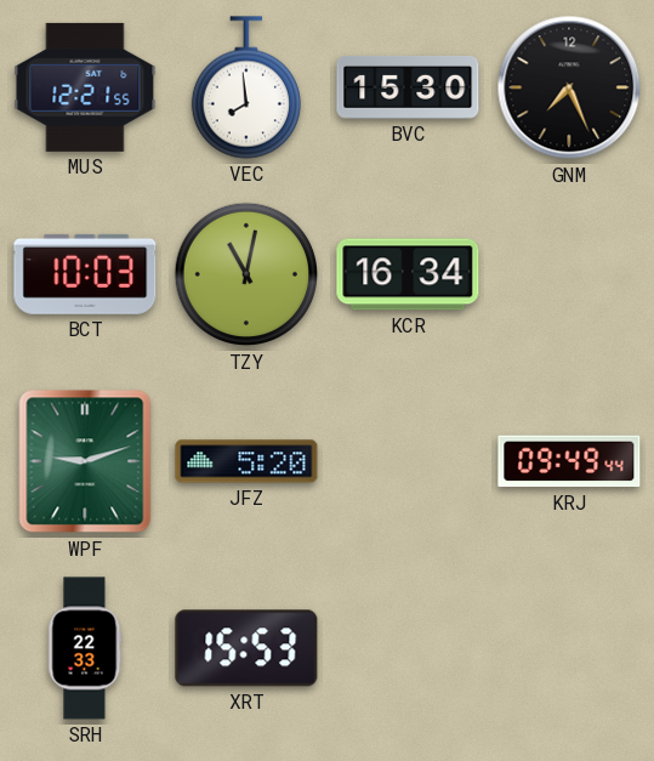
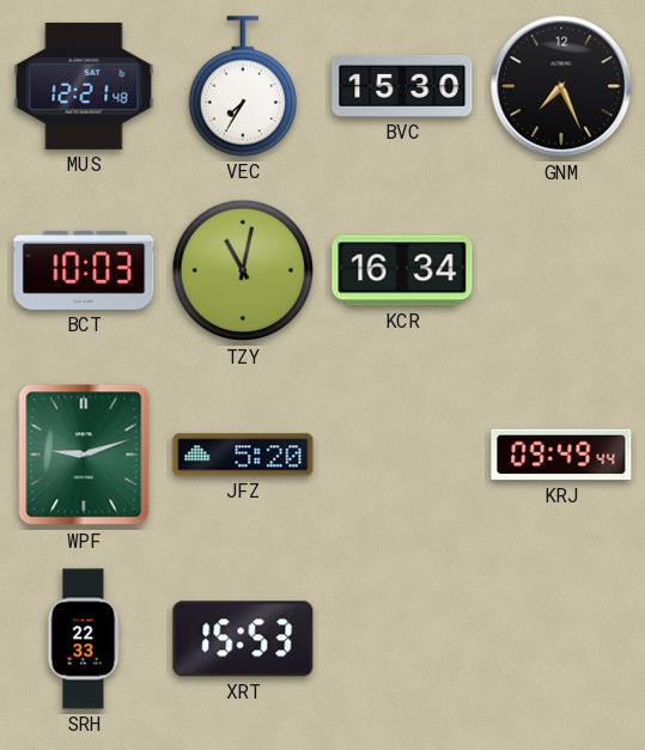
MUS: 12:21:55 -> 12:21:48 (84, 86)
VEC: 7:59 -> 7:35 (243, 86)
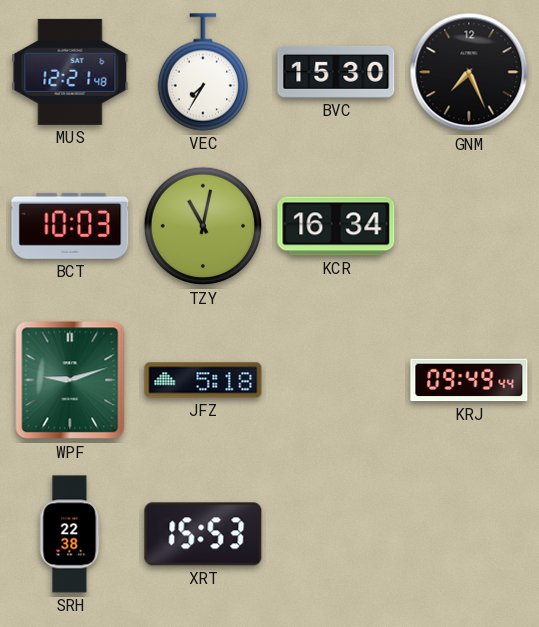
JFZ: 5:20 -> 5:18 (203, 380)
SRH: 22:33 -> 22:38 (70, 534)
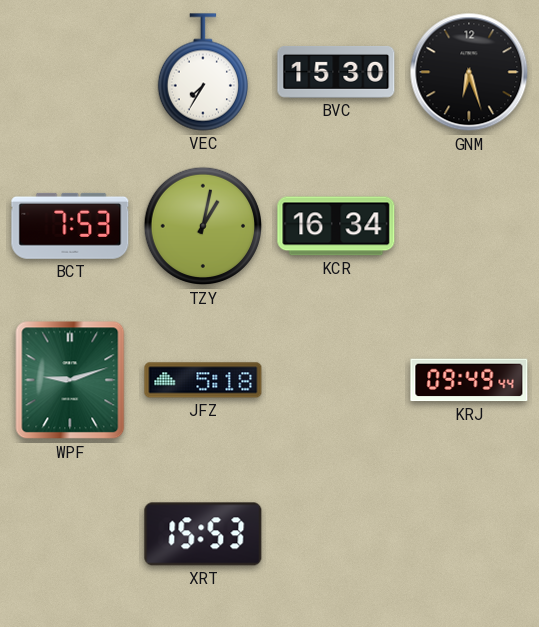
MUS: 12:21 -> none (70, 72)
GNM: 7:26 -> 6:27 (469, 72)
BCT: 10:03 -> 7:53 (70, 226)
TZY: 11:02 -> 1:02 (203, 226)
SRH: 22:38 -> none (70, 534)
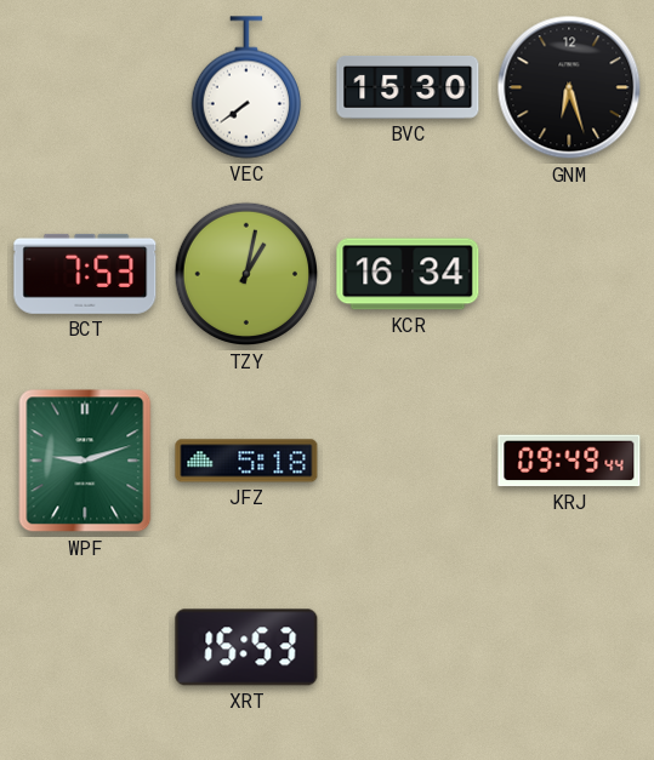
VEC: 7:35 -> 7:39 (246, 87)
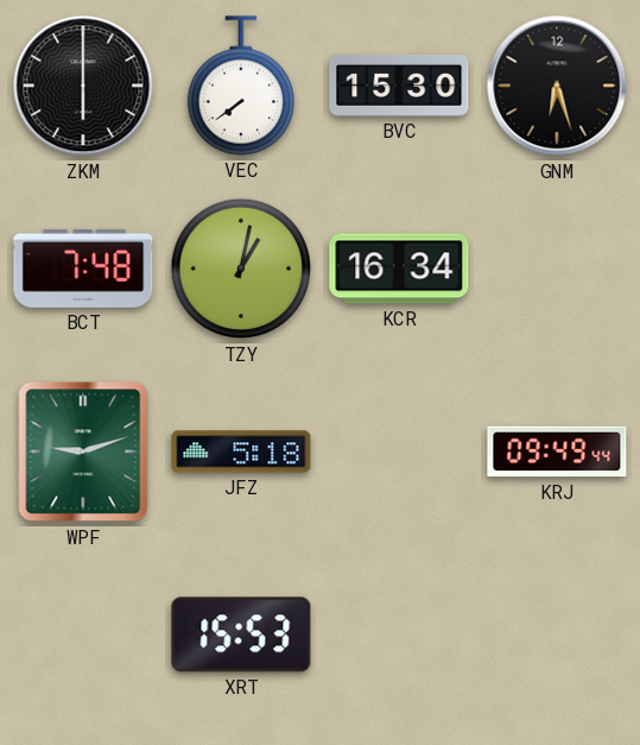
ZKM: none -> 6:00 (83, 86)
BCT: 7:53 -> 7:48 (83, 269)
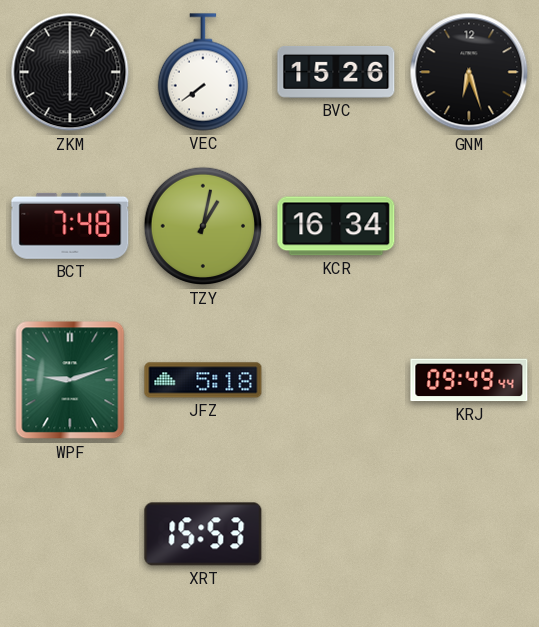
BVC: 15:30 -> 15:26 (336, 73)
